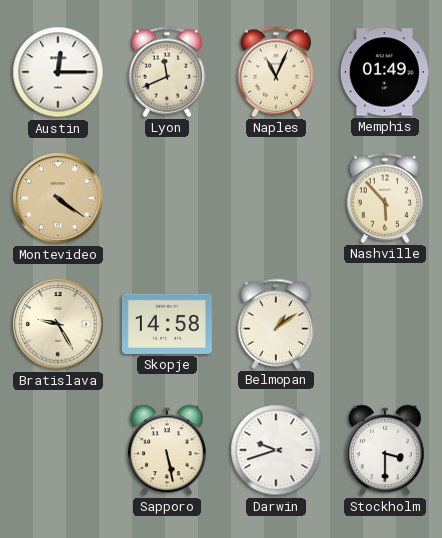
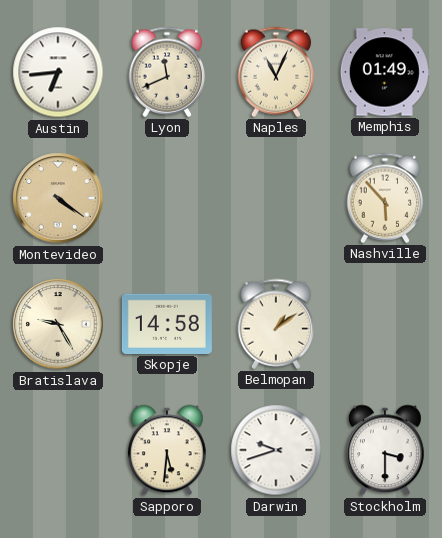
Austin: 12:15 -> 6:44 (58, 72)
Sapporo: 5:28 -> 5:31 (167, 450)
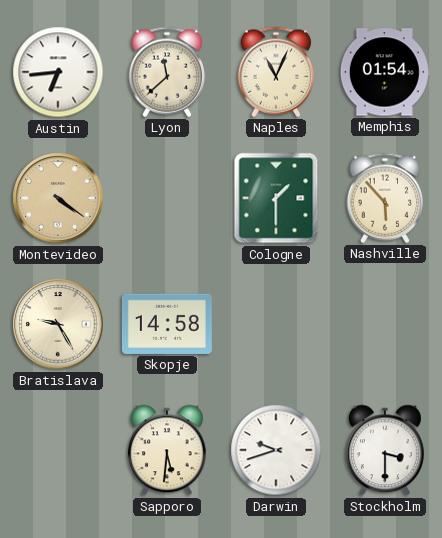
Lyon: 11:41 -> 11:38 (167, 72)
Memphis: 01:49 -> 01:54 (385, 72)
Cologne: none -> 1:30 (276, 198)
Belmopan: 1:09 -> none (276, 324)
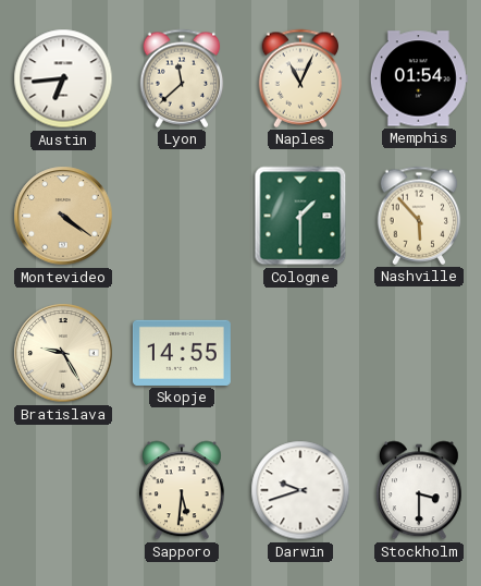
Skopje: 14:58 -> 14:55 (182, 353)
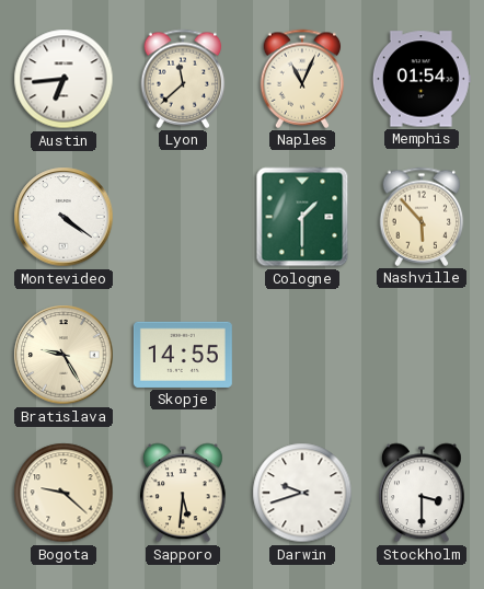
Montevideo dial: champagne -> white (64, 217)
Bogota: none -> 9:22 (64, 493)
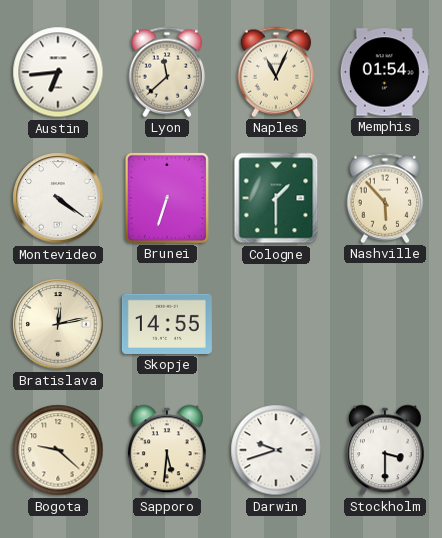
Brunei: none -> 6:33 (167, 198)
Bratislava: 9:25 -> 12:13 (58, 324)
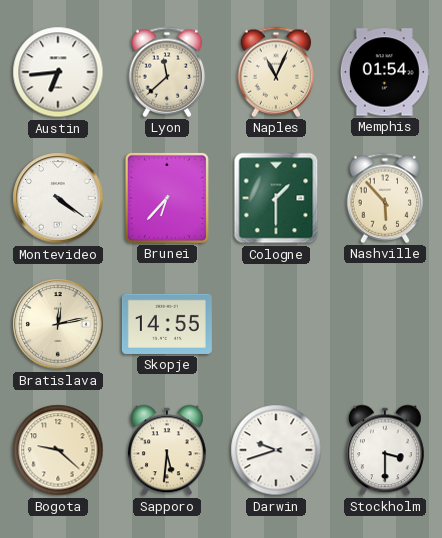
Brunei: 6:33 -> 6:37 (167, 198)
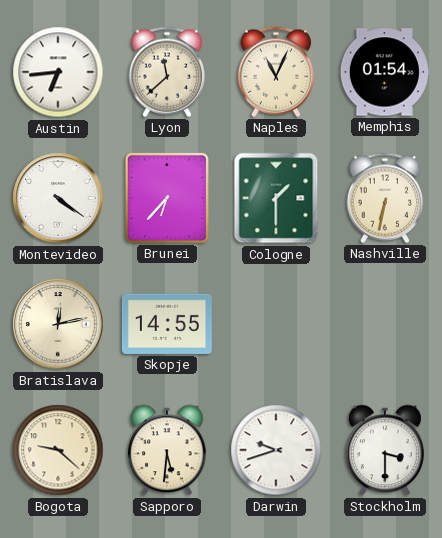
Nashville: 5:53 -> 6:32 (385, 198)
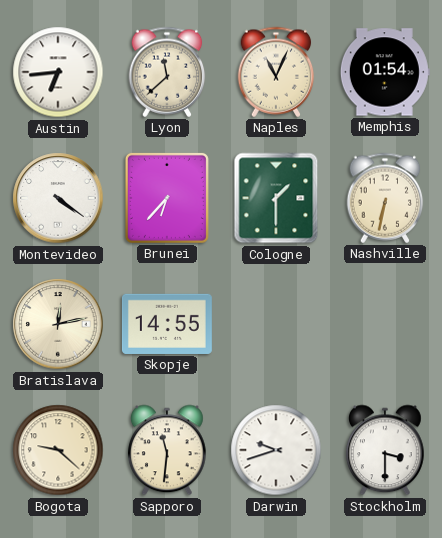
Sapporo: 5:31 -> 11:31 (167, 450)
